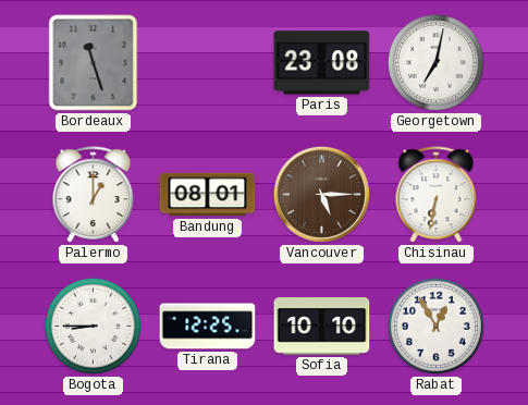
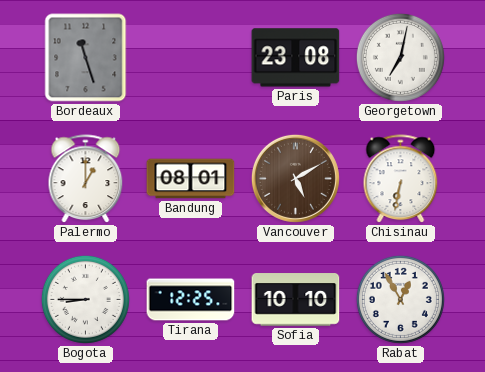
Vancouver: 5:15 -> 5:10 (295, 178)
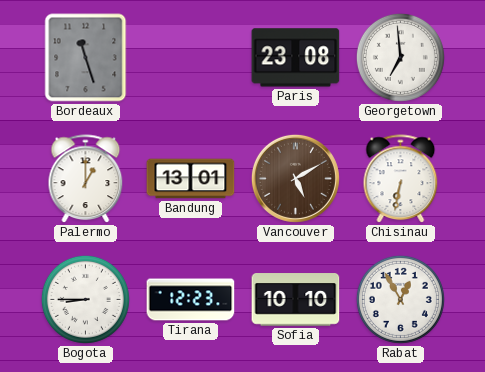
Georgetown: 7:02 -> 6:59 (400, 57)
Bandung: 08:01 -> 13:01 (191, 179)
Tirana: 12:25 -> 12:23 (191, 300)
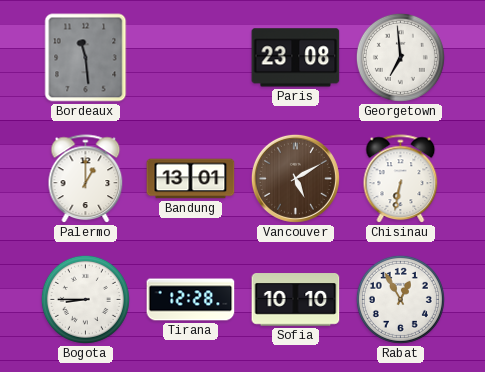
Bordeaux: 11:27 -> 11:29 (86, 58)
Tirana: 12:23 -> 12:28 (191, 300)
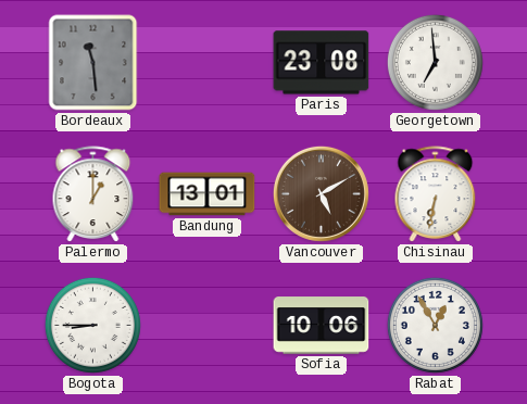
Tirana: 12:28 -> none (191, 300)
Sofia: 10:10 -> 10:06 (322, 326)
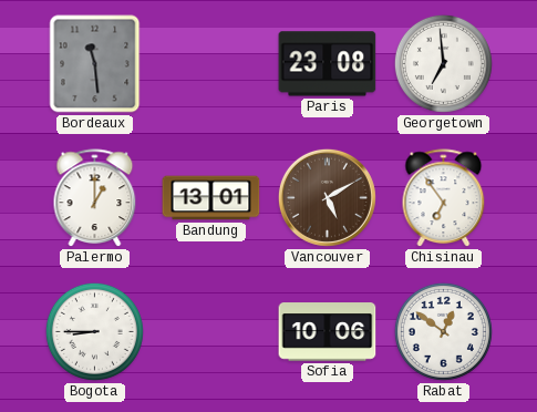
Chisinau: 6:32 -> 6:54 (444, 198)
Rabat: 12:55 -> 12:51 (443, 331)
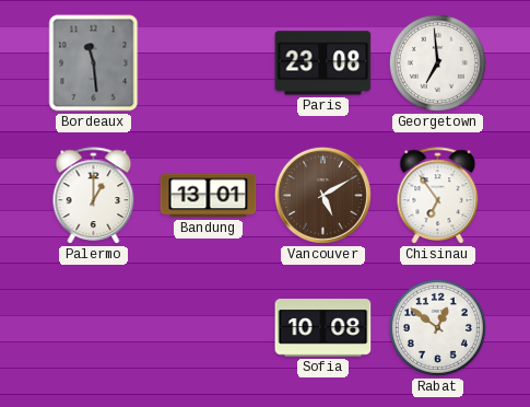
Bogota: 8:45 -> none (94, 331)
Sofia: 10:06 -> 10:08 (323, 328)
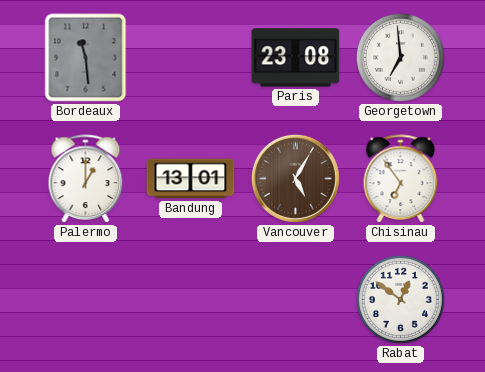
Vancouver: 5:10 -> 5:05 (295, 178)
Sofia: 10:08 -> none (323, 328)
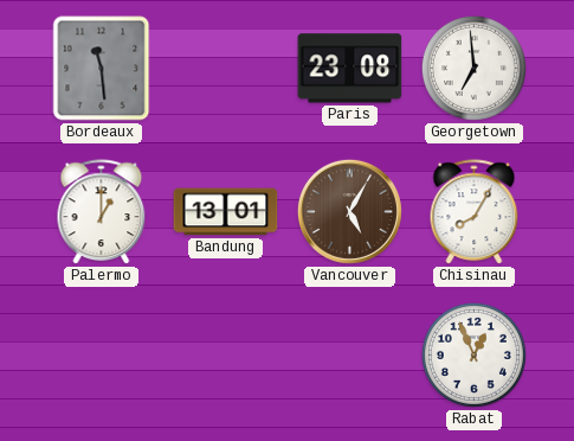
Chisinau: 6:54 -> 8:05 (475, 212)
Rabat: 12:51 -> 12:56 (473, 354)
